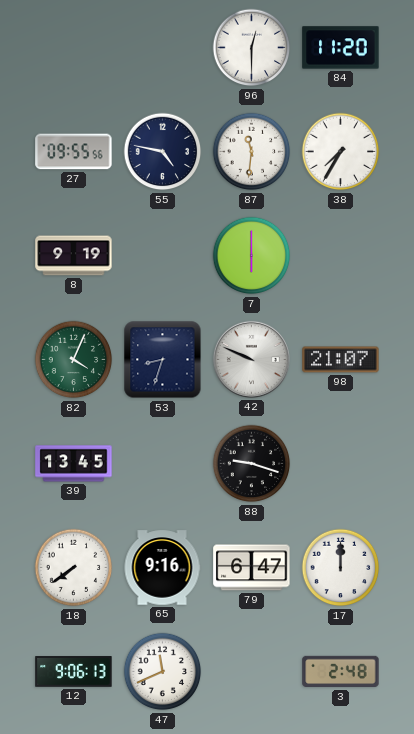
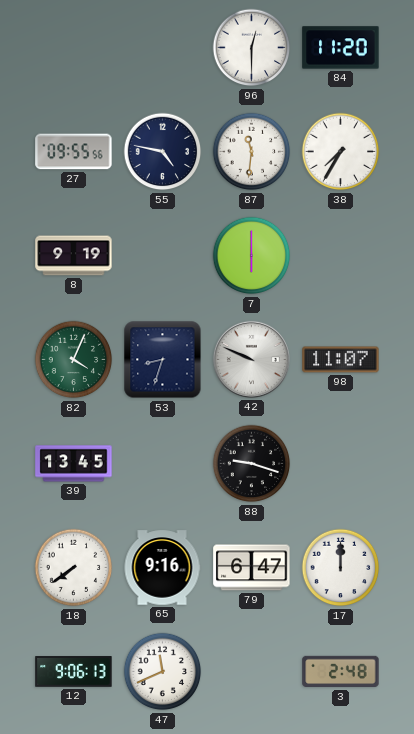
98: 21:07 -> 11:07 (341, 360)
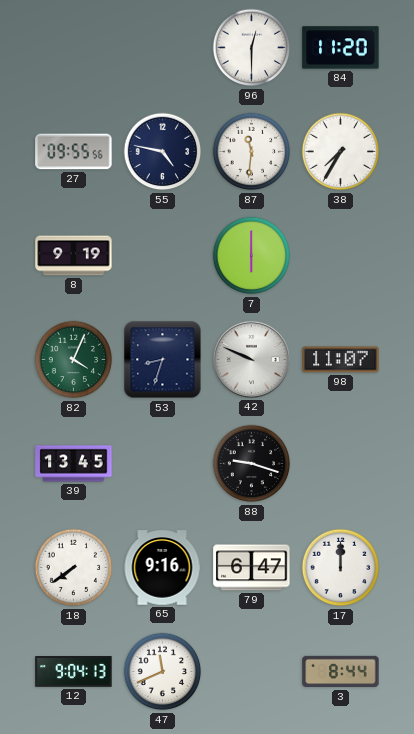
12: 9:06 -> 9:04 (74, 672)
3: 2:48 -> 8:44 (341, 672)
